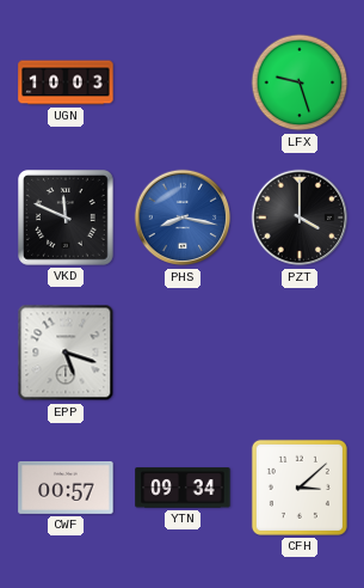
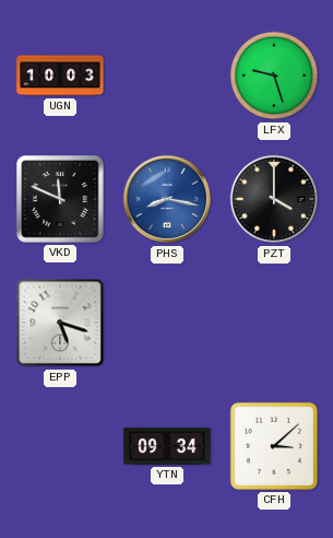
CWF: 00:57 -> none (66, 488)
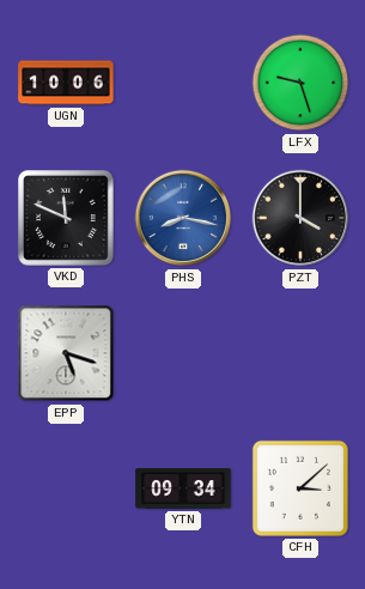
UGN: 10:03 -> 10:06 (66, 83)
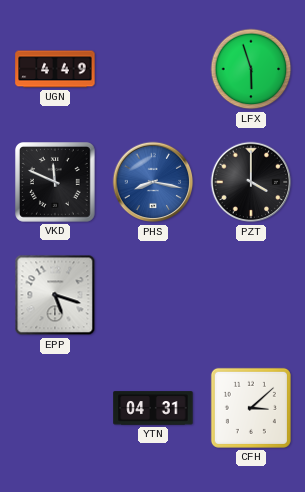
UGN: 10:06 -> 4:49 (55, 69)
LFX: 9:27 -> 5:57 (251, 69)
YTN: 09:34 -> 04:31 (153, 408)
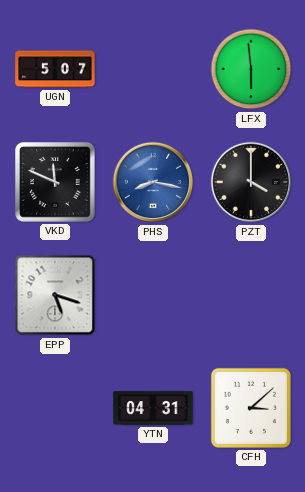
UGN: 4:49 -> 5:07 (55, 69)
LFX: 5:57 -> 5:59 (251, 69)
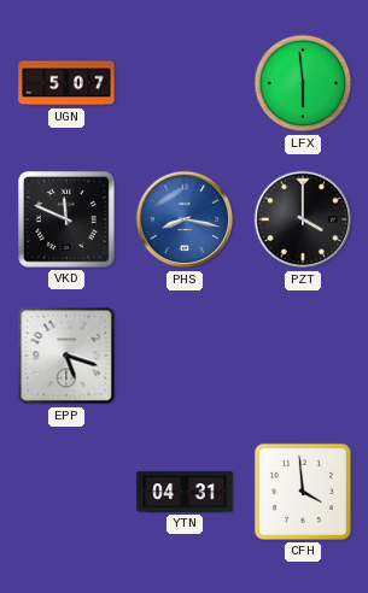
CFH: 3:08 -> 3:59 (303, 492)
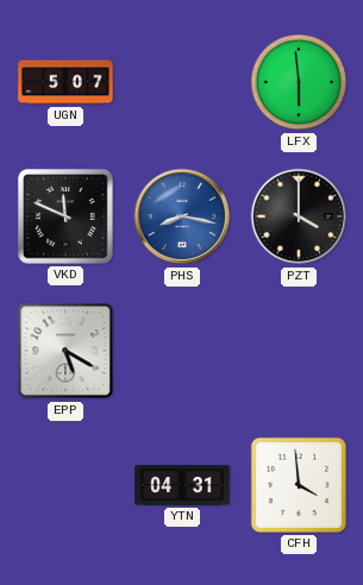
EPP: 5:18 -> 5:20 (65, 351)
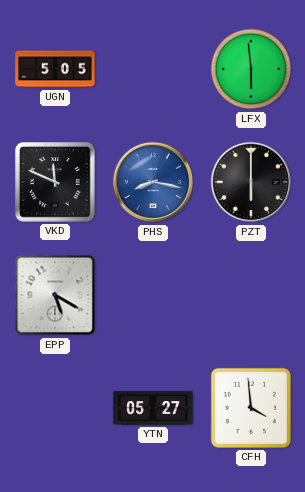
UGN: 5:07 -> 5:05 (55, 69)
PZT: 4:00 -> 6:00 (251, 182)
YTN: 04:31 -> 05:27 (153, 408)
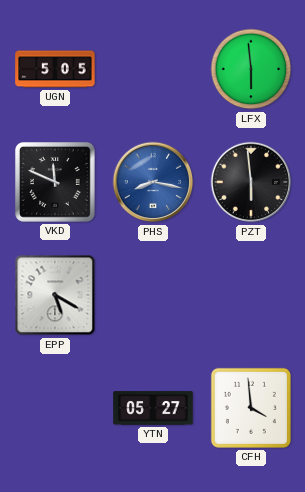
PZT: 6:00 -> 5:59 (251, 182)
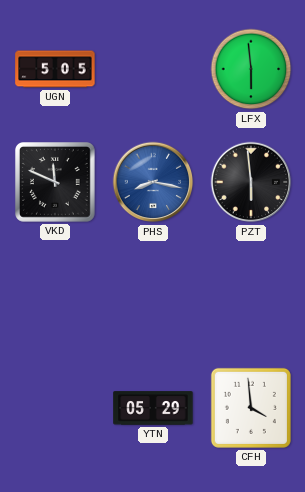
EPP: 5:20 -> none (55, 295)
YTN: 05:27 -> 05:29 (153, 408)
